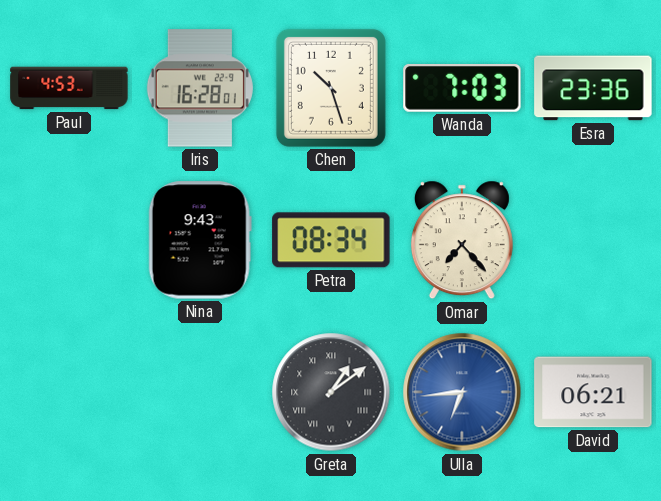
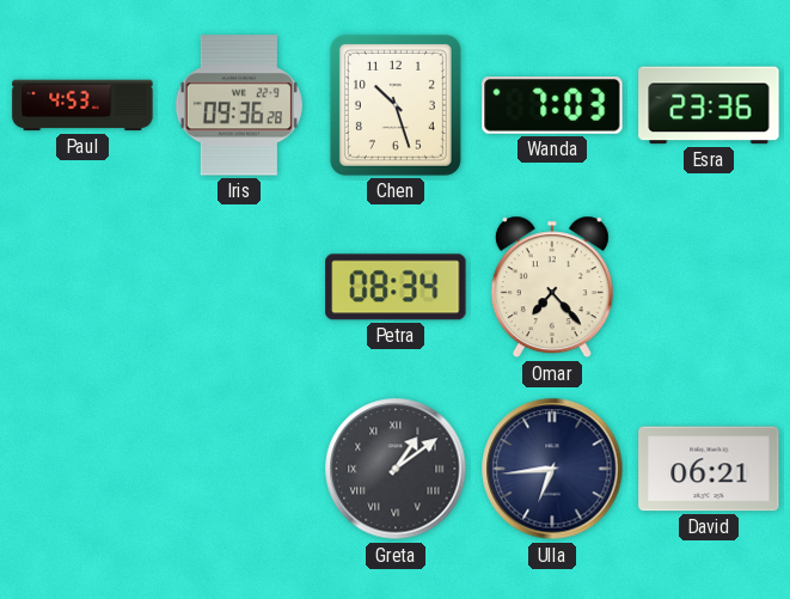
Iris: 16:28 -> 09:36 (239, 105)
Nina: 9:43 -> none (200, 240)
Ulla dial: blue -> navy (552, 469)
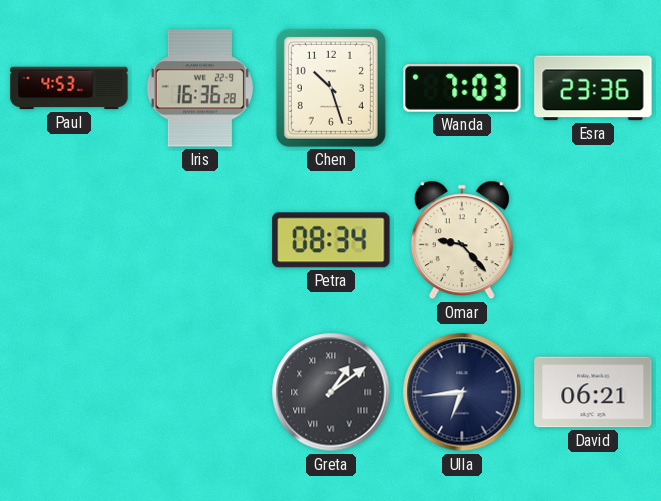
Iris: 09:36 -> 16:36 (200, 88)
Omar: 7:23 -> 9:23 (462, 240)
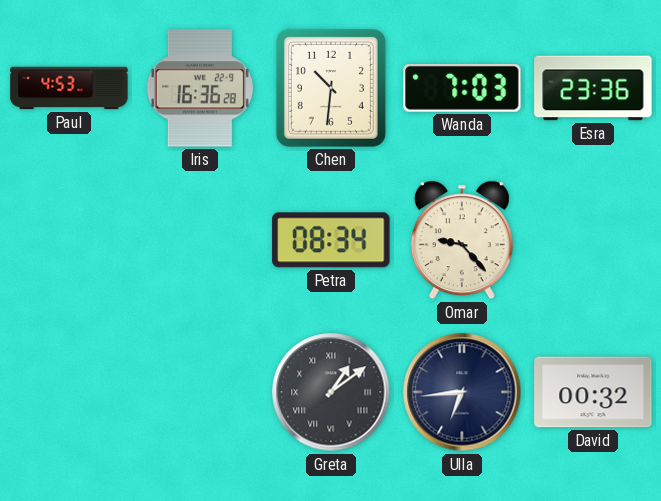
Chen: 10:27 -> 10:31 (331, 88)
David: 06:21 -> 00:32 (593, 392)
